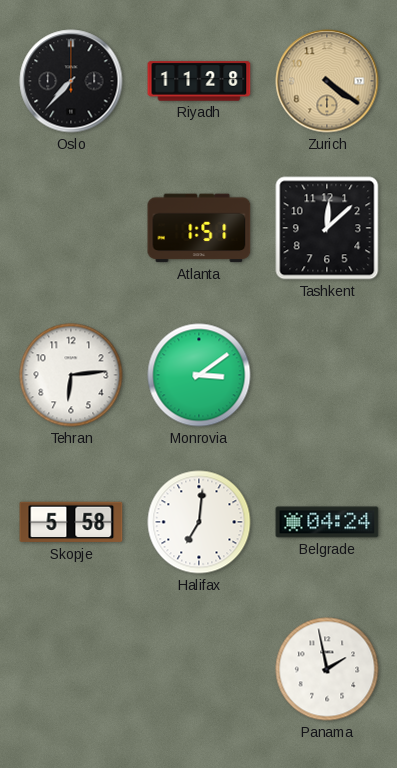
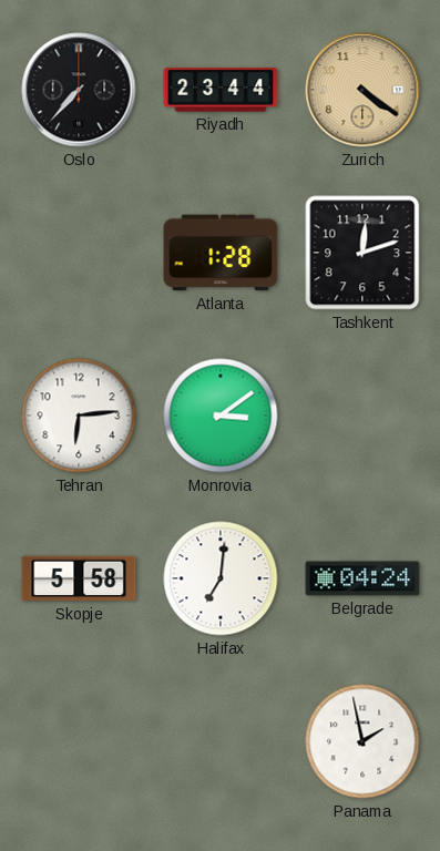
Riyadh: 11:28 -> 23:44 (221, 90)
Atlanta: 1:51 -> 1:28 (221, 253)
Tashkent: 12:08 -> 12:12 (362, 253)
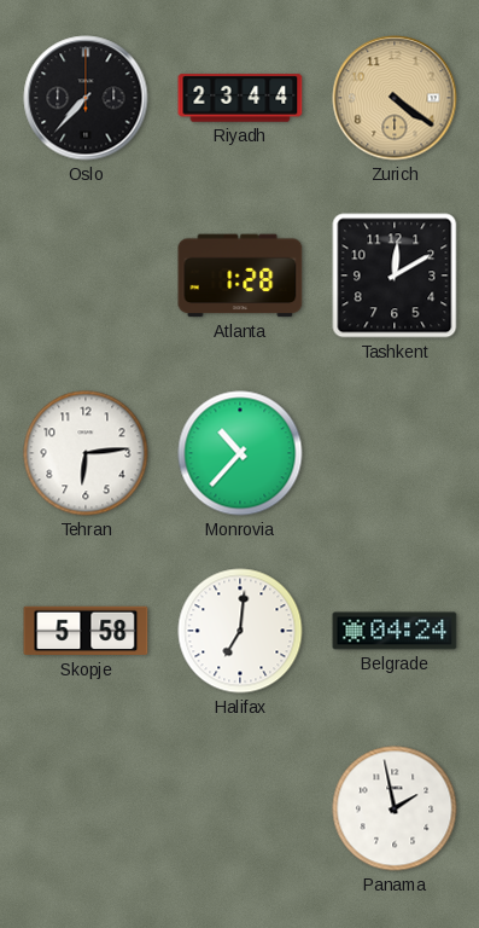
Tashkent: 12:12 -> 12:10 (395, 275)
Monrovia: 3:09 -> 10:37 (240, 453)
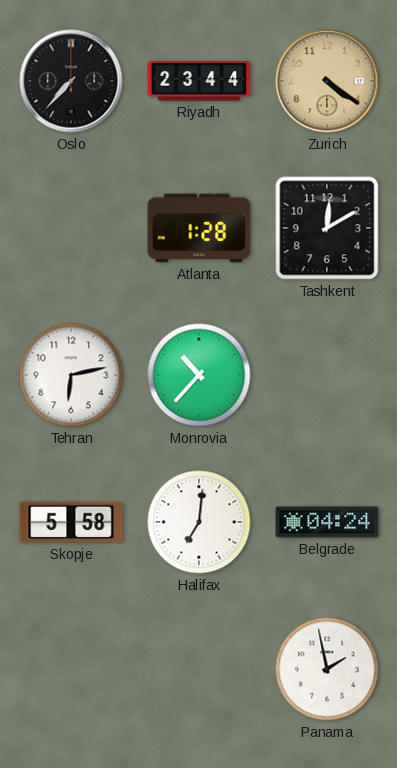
Tehran: 6:14 -> 6:13 (71, 375)
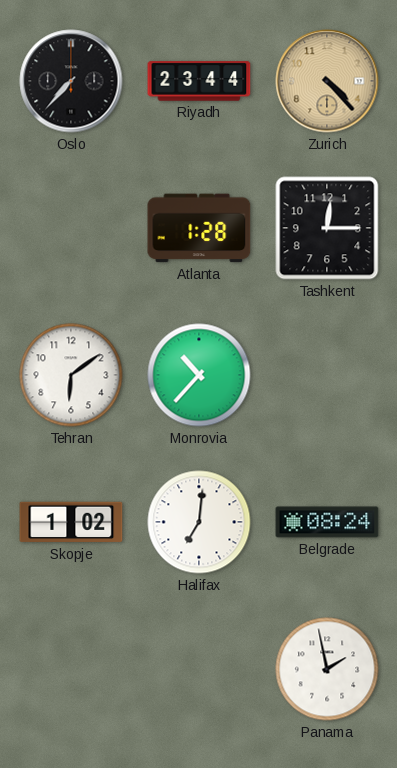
Zurich: 4:21 -> 4:23 (327, 81)
Tashkent: 12:10 -> 12:15 (327, 228)
Tehran: 6:13 -> 6:09 (71, 375)
Skopje: 5:58 -> 1:02 (71, 522)
Belgrade: 04:24 -> 08:24 (327, 522)
